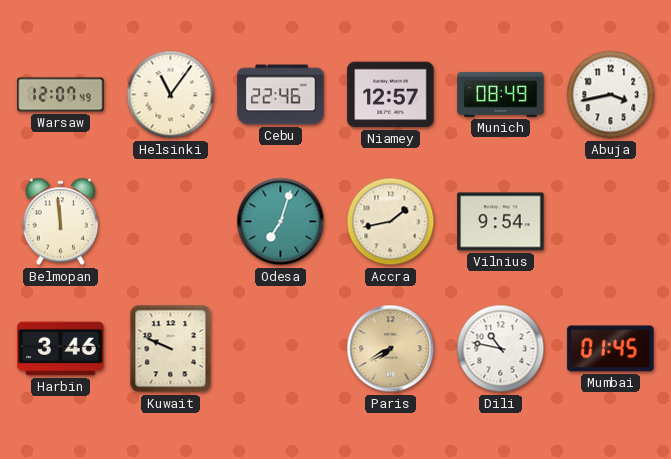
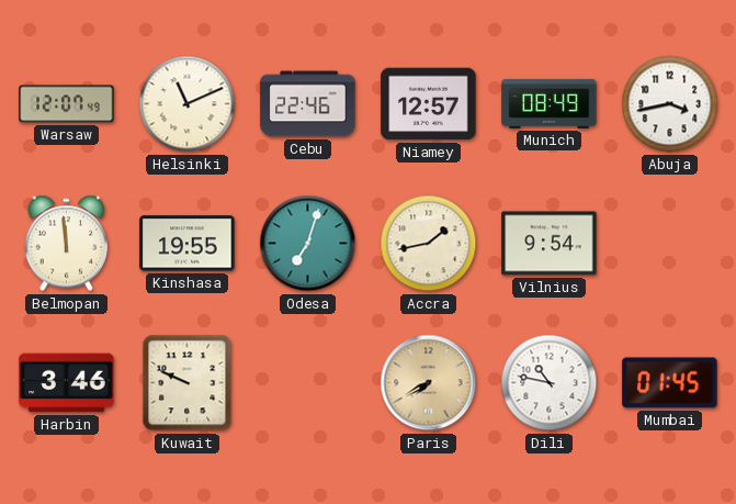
Helsinki: 11:06 -> 11:11 (188, 104)
Kinshasa: none -> 19:55 (188, 244)
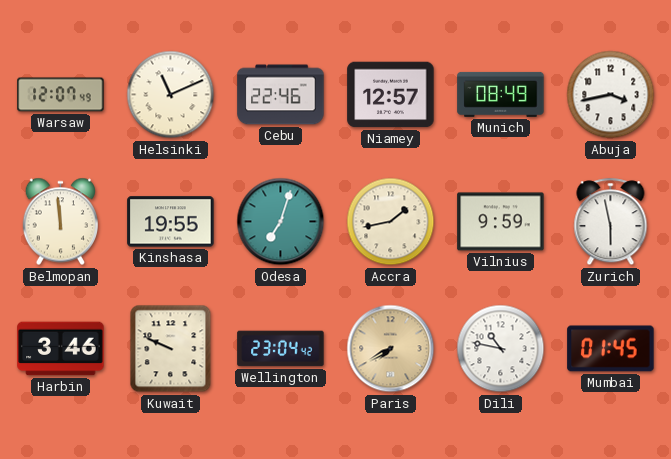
Vilnius: 9:54 -> 9:59 (501, 222)
Zurich: none -> 5:58 (611, 222)
Wellington: none -> 23:04 (281, 349)
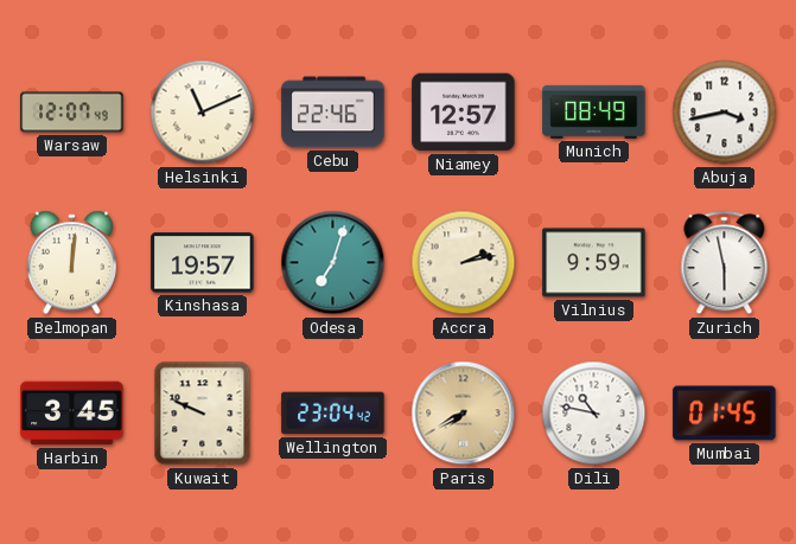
Belmopan: 11:59 -> 12:01 (71, 263)
Kinshasa: 19:55 -> 19:57 (203, 263)
Accra: 1:43 -> 2:13 (464, 263)
Harbin: 3:46 -> 3:45 (72, 414)
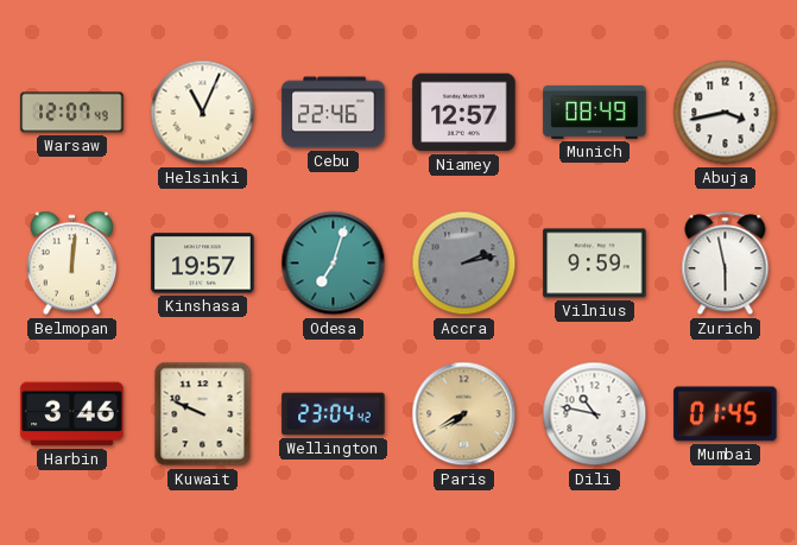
Helsinki: 11:11 -> 11:04 (203, 113)
Accra dial: cream -> grey (464, 264)
Harbin: 3:45 -> 3:46 (72, 414)
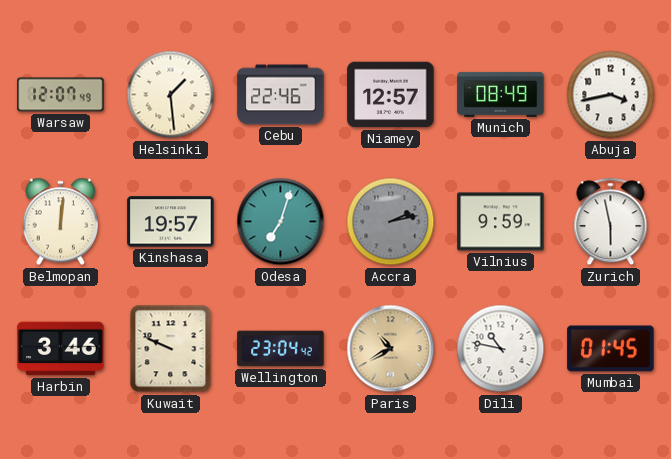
Helsinki: 11:04 -> 1:29 (171, 95)
Paris: 7:40 -> 10:40 (391, 349)
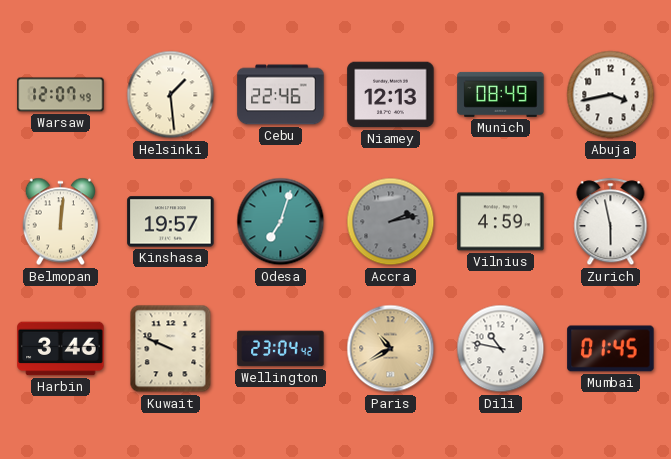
Niamey: 12:57 -> 12:13 (391, 95)
Vilnius: 9:59 -> 4:59 (501, 222)
